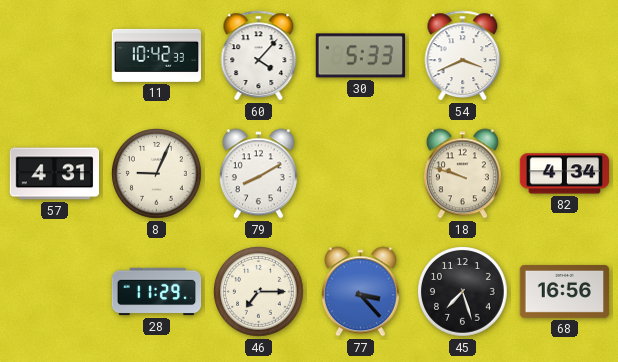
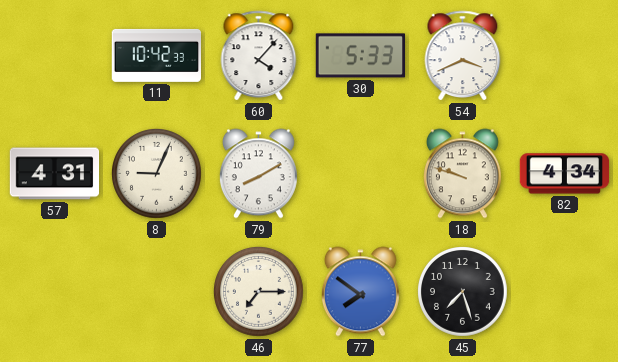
28: 11:29 -> none (157, 292)
77: 3:23 -> 7:51 (360, 292)
68: 16:56 -> none (565, 291)
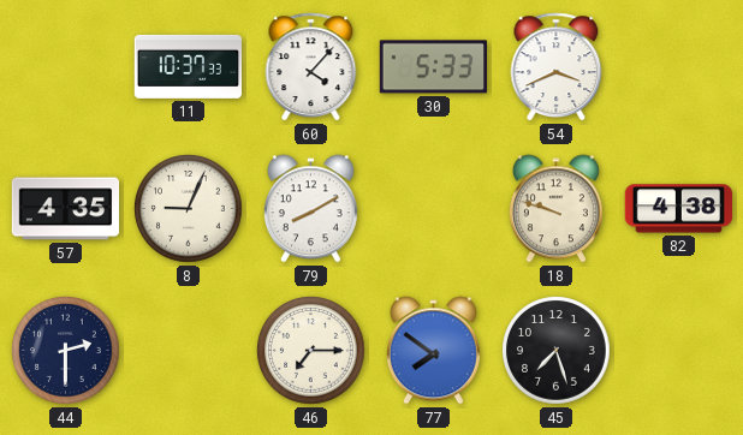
11: 10:42 -> 10:37 (189, 66)
57: 4:31 -> 4:35 (66, 209)
82: 4:34 -> 4:38 (679, 209)
44: none -> 2:30 (66, 351)
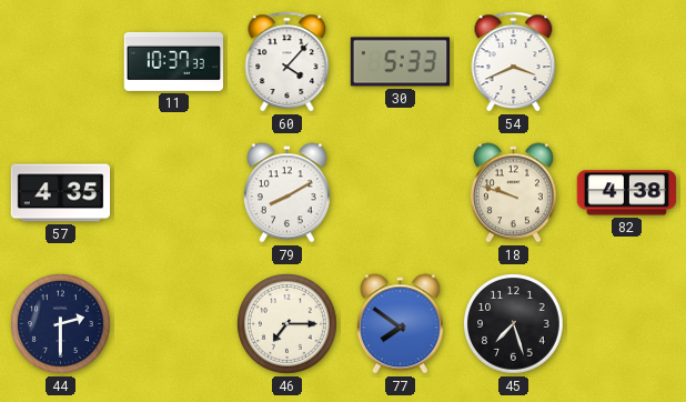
8: 9:04 -> none (189, 209)
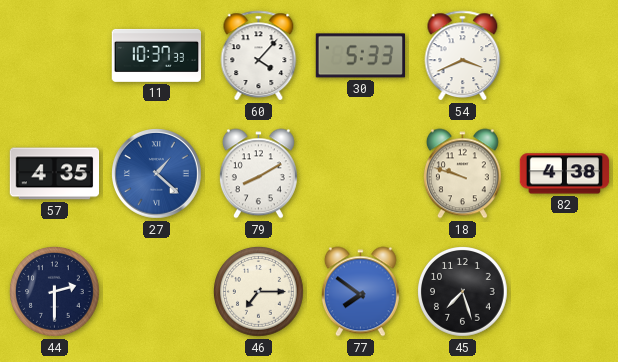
27: none -> 1:22 (157, 174)
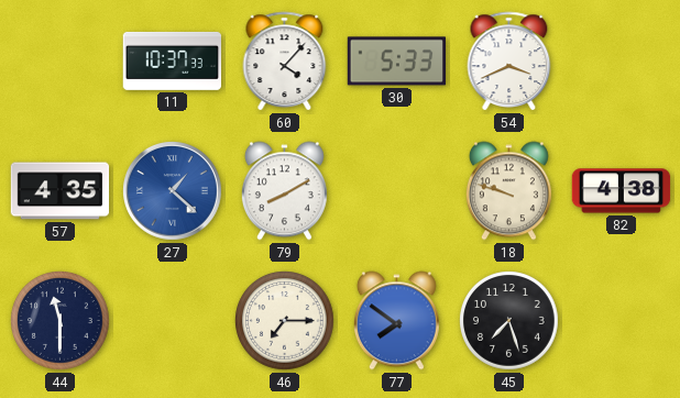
44: 2:30 -> 11:30 (61, 321)
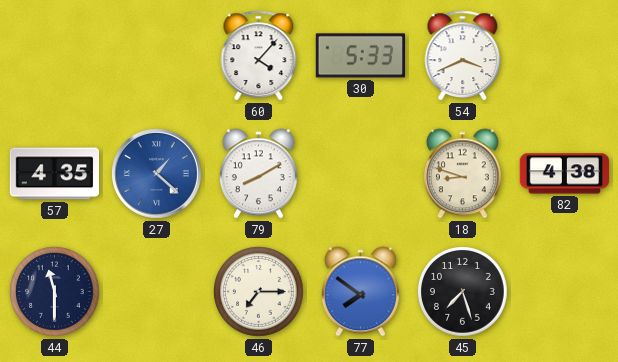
11: 10:37 -> none (173, 60)
18: 9:48 -> 8:48 (462, 174)
